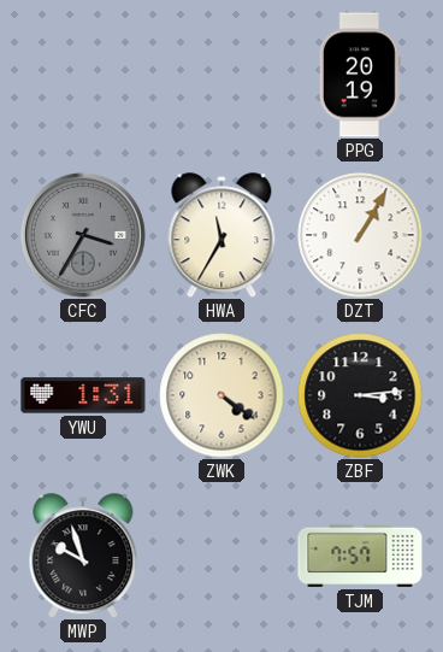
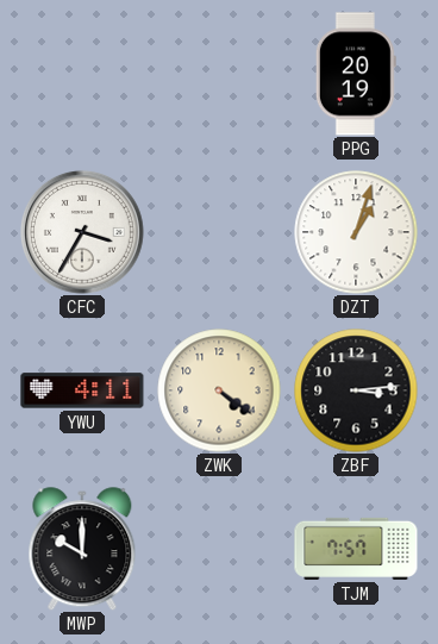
CFC dial: grey -> white (82, 232)
HWA: 11:35 -> none (221, 235)
DZT: 1:05 -> 1:03 (356, 232)
YWU: 1:31 -> 4:11 (82, 390)
MWP: 9:57 -> 10:00 (82, 549)
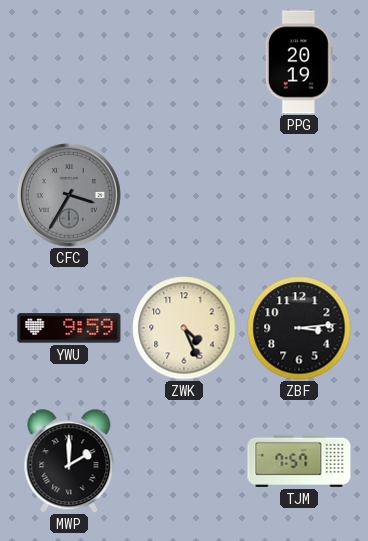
CFC dial: white -> grey (69, 195)
DZT: 1:03 -> none (356, 232)
YWU: 4:11 -> 9:59 (69, 328)
ZWK: 4:21 -> 4:26 (184, 328)
MWP: 10:00 -> 2:00 (69, 461)
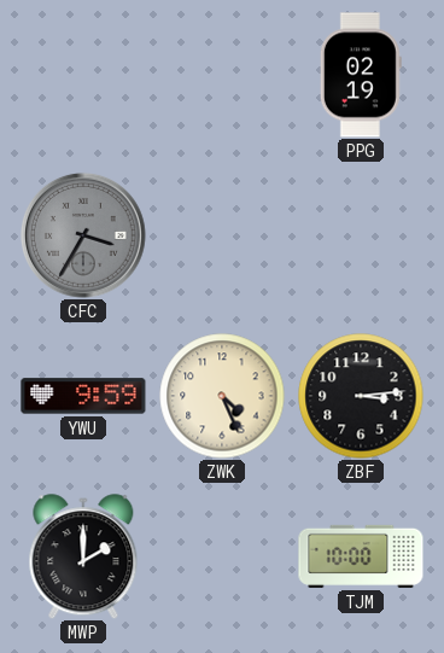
PPG: 20:19 -> 02:19 (361, 75)
TJM: 7:57 -> 10:00 (361, 556)
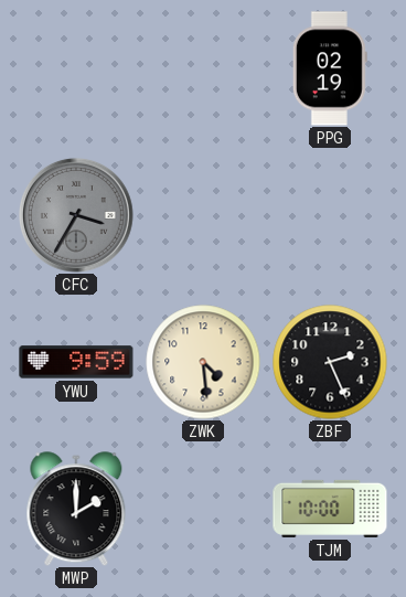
ZWK: 4:26 -> 4:29 (203, 362)
ZBF: 3:14 -> 2:26 (330, 362)
